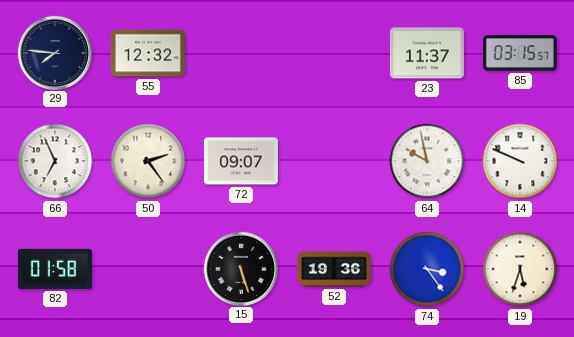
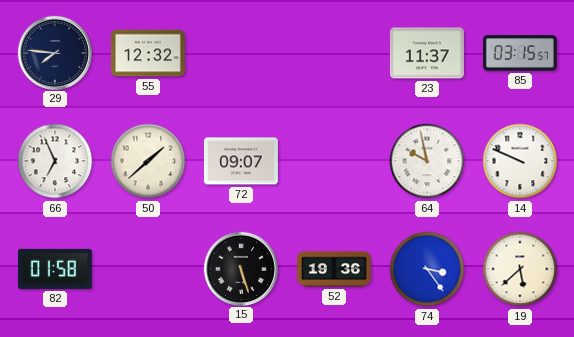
50: 2:24 -> 1:38 (148, 161)
19: 5:33 -> 5:38 (520, 269)
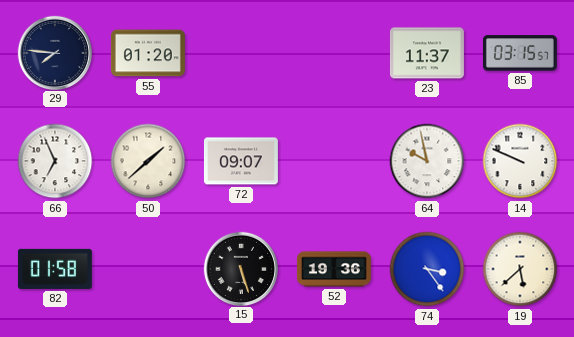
55: 12:32 -> 01:20 (148, 53)
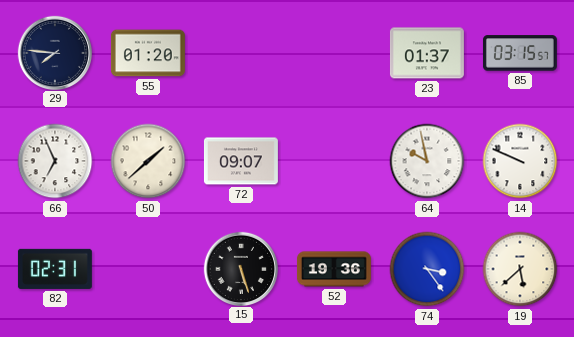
23: 11:37 -> 01:37 (427, 53)
82: 01:58 -> 02:31 (55, 269)
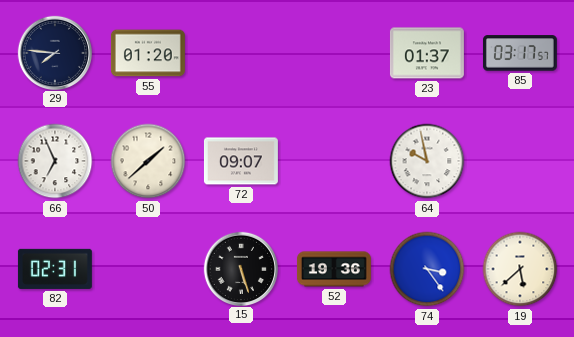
85: 03:15 -> 03:17 (520, 53)
14: 9:49 -> none (520, 161)
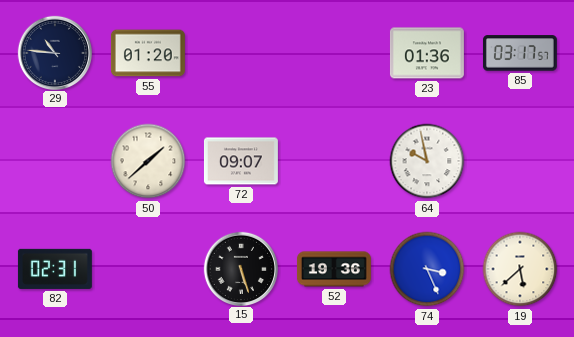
29: 7:46 -> 10:46 (54, 52)
23: 01:37 -> 01:36 (427, 53)
66: 6:56 -> none (55, 161)
74: 3:24 -> 3:26 (427, 269)
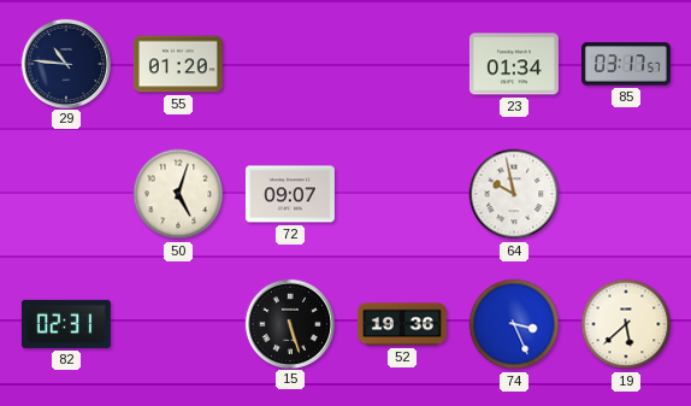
23: 01:36 -> 01:34 (514, 64)
50: 1:38 -> 5:03 (178, 194)
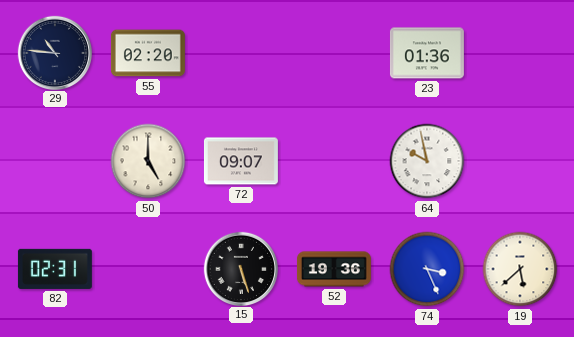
55: 01:20 -> 02:20 (148, 53)
23: 01:34 -> 01:36 (427, 53)
85: 03:17 -> none (626, 64)
50: 5:03 -> 5:00 (148, 161)
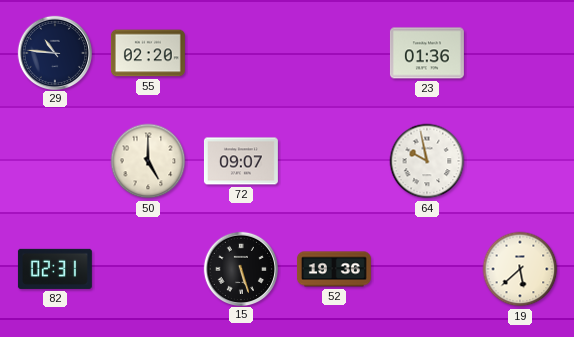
74: 3:26 -> none (427, 269)
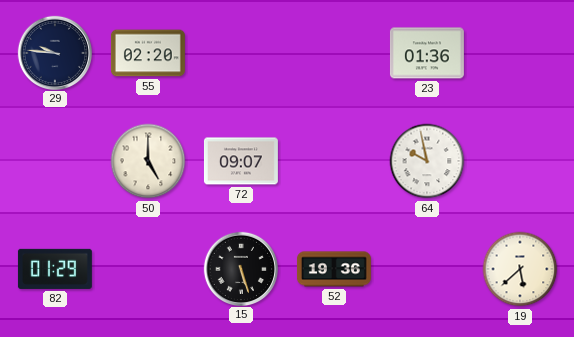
29: 10:46 -> 9:46 (54, 52)
82: 02:31 -> 01:29 (55, 269)
